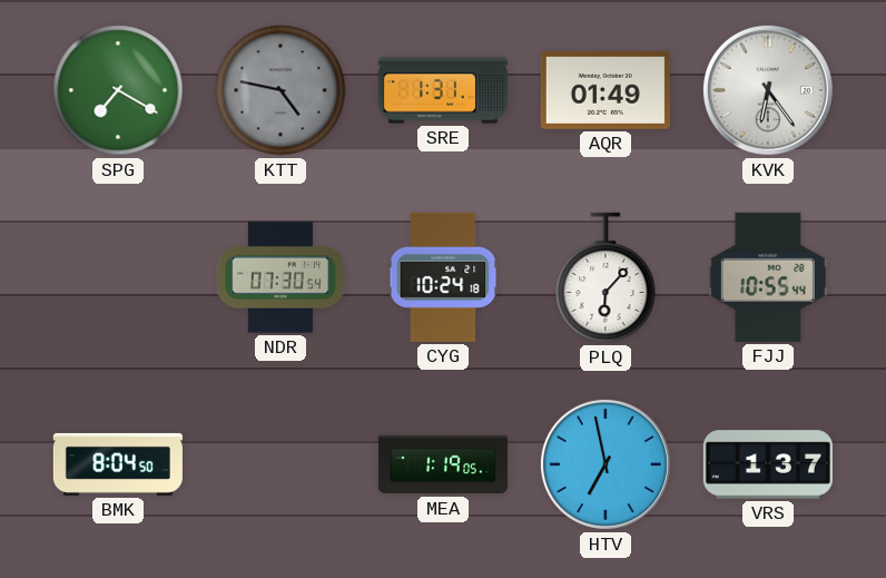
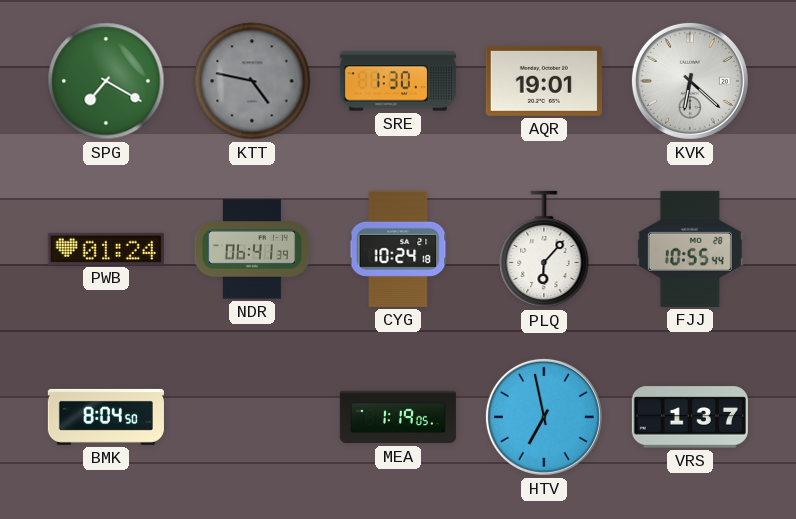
SRE: 1:31 -> 1:30 (398, 81)
AQR: 01:49 -> 19:01 (544, 81)
KVK: 6:24 -> 6:22 (690, 81)
PWB: none -> 01:24 (106, 249)
NDR: 07:30 -> 06:41 (251, 249)
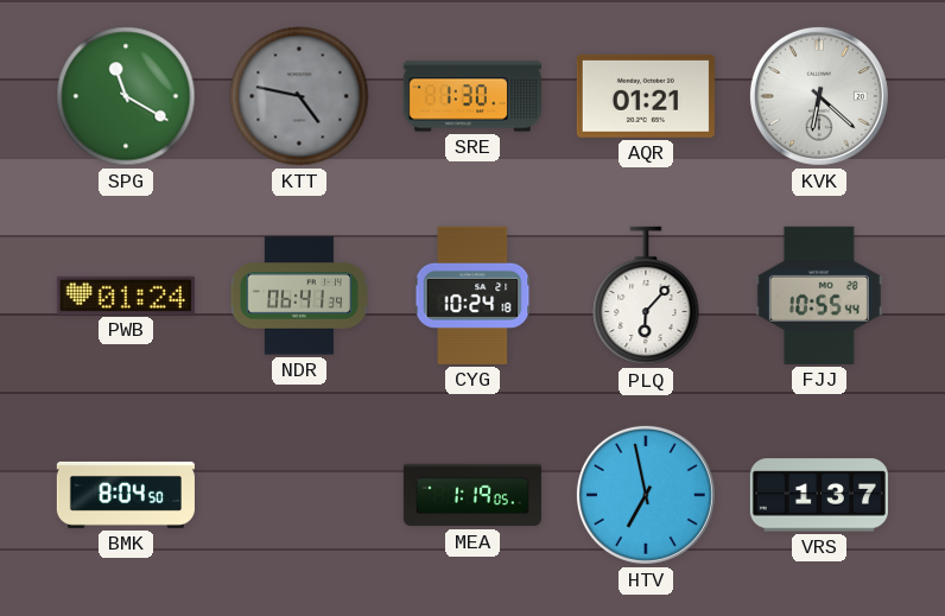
SPG: 7:20 -> 11:20 (126, 96)
AQR: 19:01 -> 01:21 (646, 96)
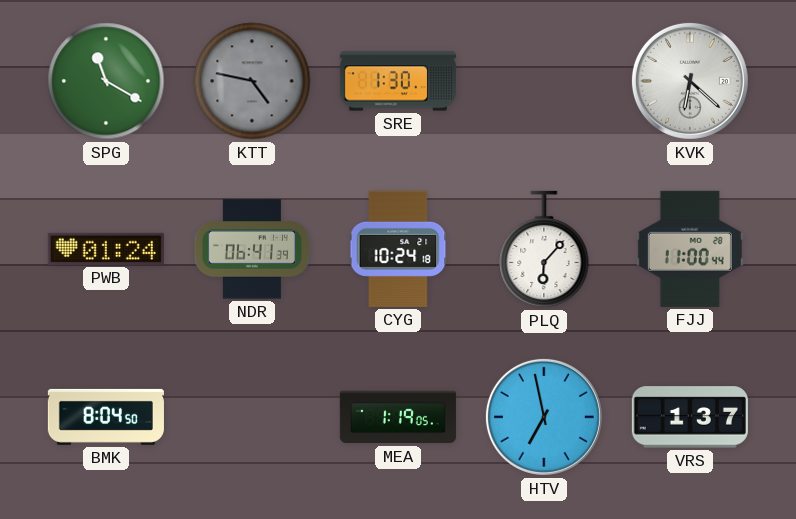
AQR: 01:21 -> none (646, 96)
FJJ: 10:55 -> 11:00 (690, 249)
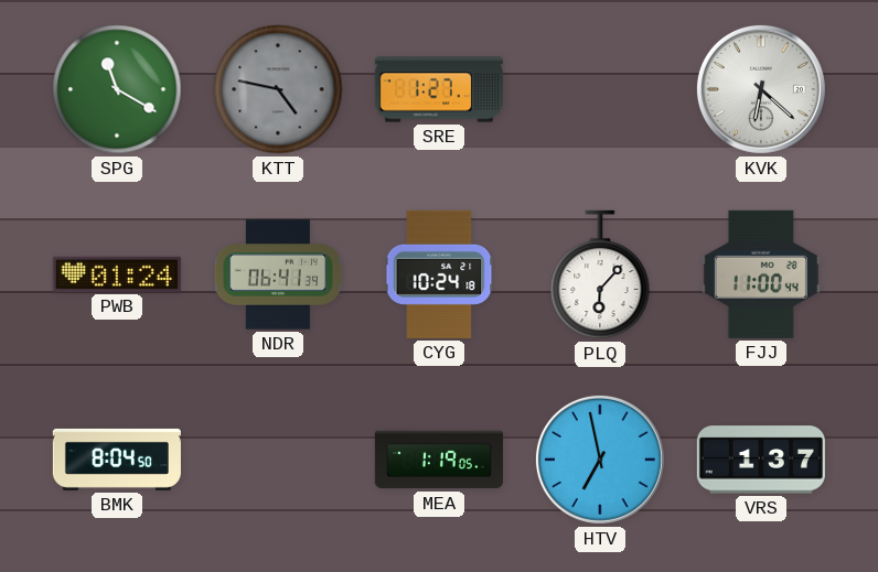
SRE: 1:30 -> 1:27 (439, 89)
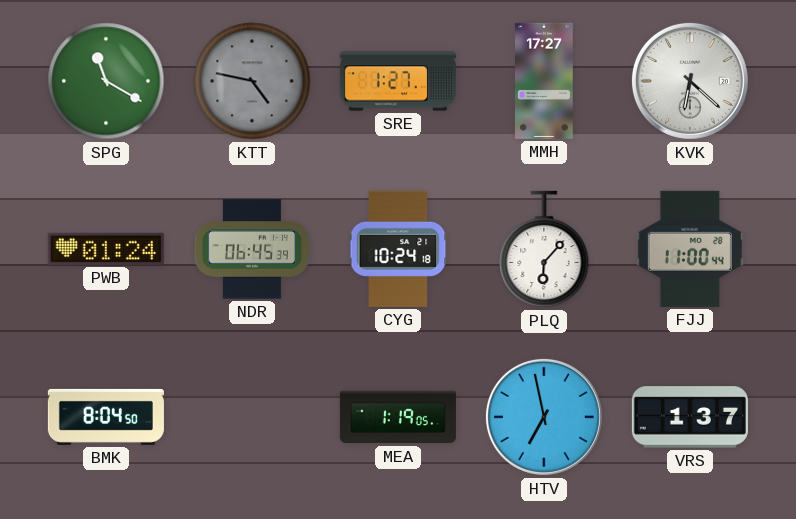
MMH: none -> 17:27 (544, 81)
NDR: 06:41 -> 06:45 (251, 249)
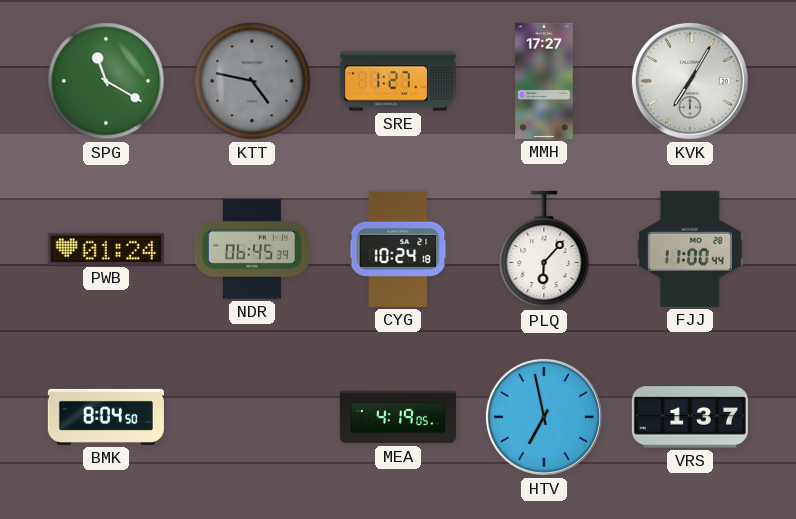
KVK: 6:22 -> 7:05 (690, 81)
MEA: 1:19 -> 4:19 (398, 417)
